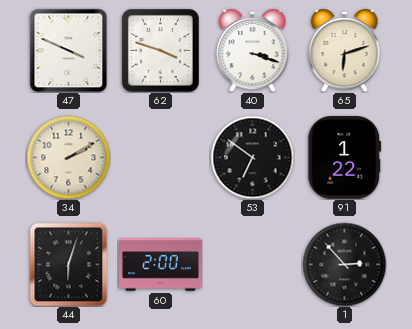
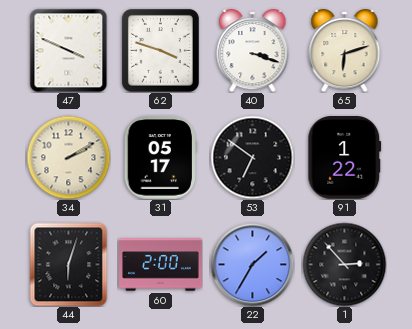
31: none -> 05:17 (160, 158)
22: none -> 1:35 (252, 264)
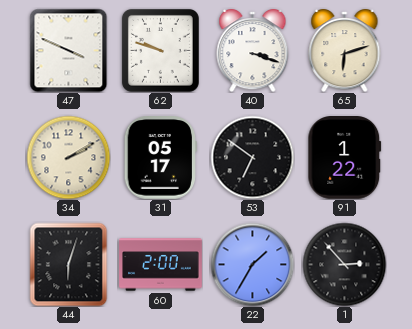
62: 3:48 -> 9:48 (160, 50)
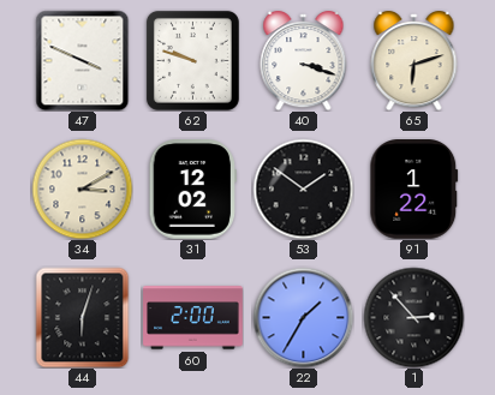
34: 2:10 -> 3:10 (82, 188)
31: 05:17 -> 12:02 (192, 190)
53: 6:51 -> 1:51 (303, 188)
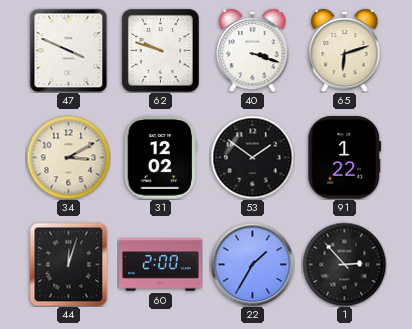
44: 6:03 -> 12:03 (69, 264)
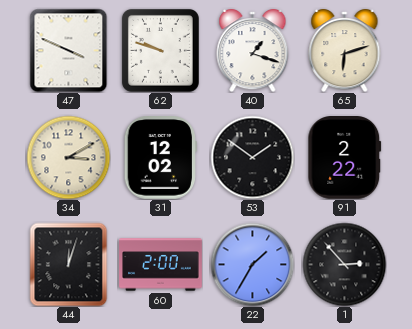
40: 3:18 -> 1:18 (253, 50)
91: 1:22 -> 2:22 (345, 158)
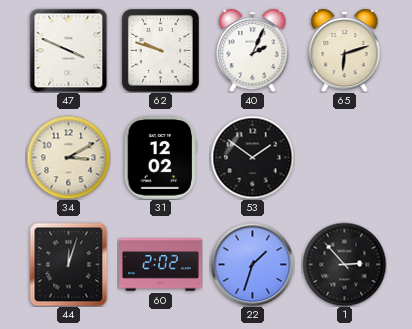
40: 1:18 -> 2:04 (253, 50)
91: 2:22 -> none (345, 158)
60: 2:00 -> 2:02 (161, 265)
22: 1:35 -> 1:33 (252, 264)
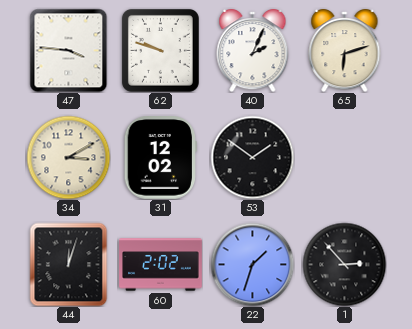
47: 3:49 -> 3:46 (69, 50)
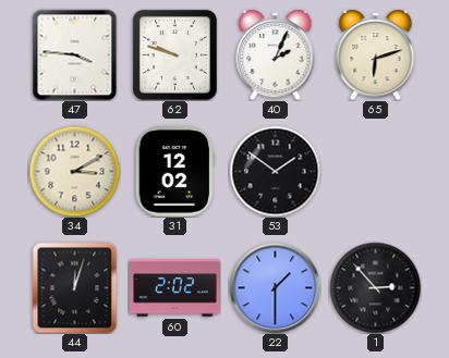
22: 1:33 -> 1:30 (275, 287)
